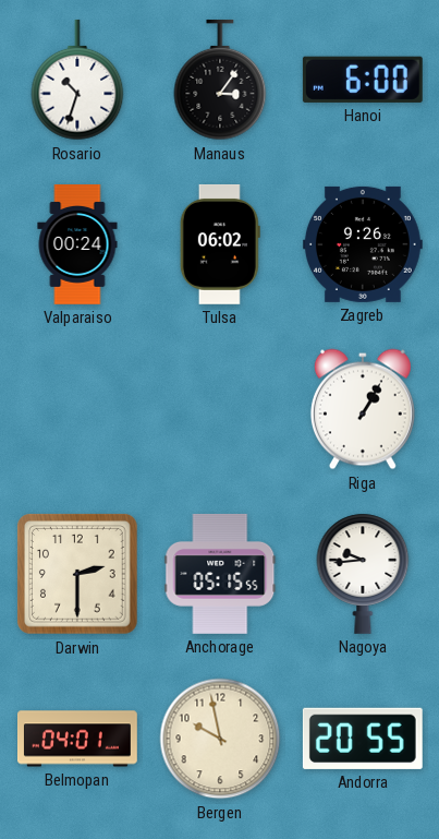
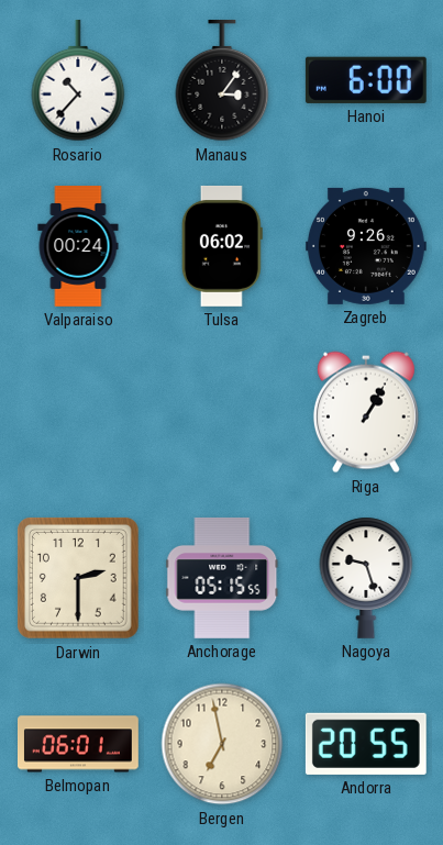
Rosario: 10:33 -> 10:37 (78, 80)
Nagoya: 9:44 -> 9:27 (366, 578)
Belmopan: 04:01 -> 06:01 (79, 744)
Bergen: 9:58 -> 6:58 (222, 744)
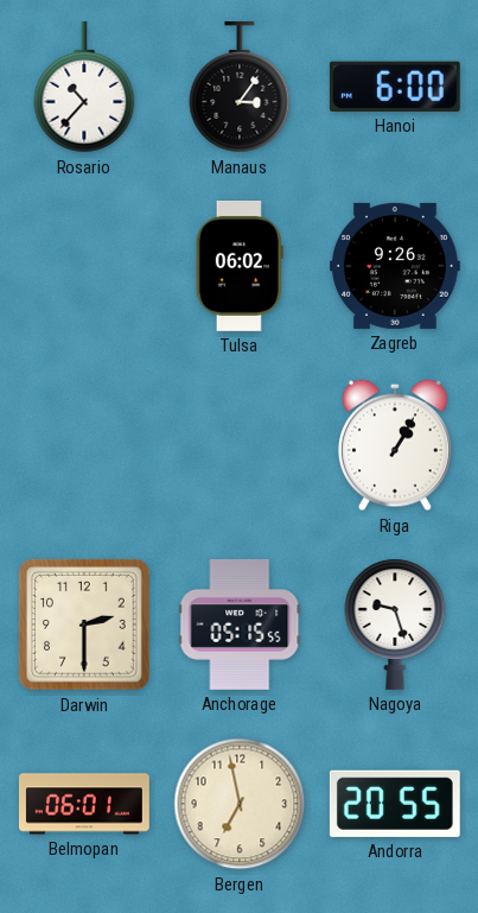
Valparaiso: 00:24 -> none (78, 247)
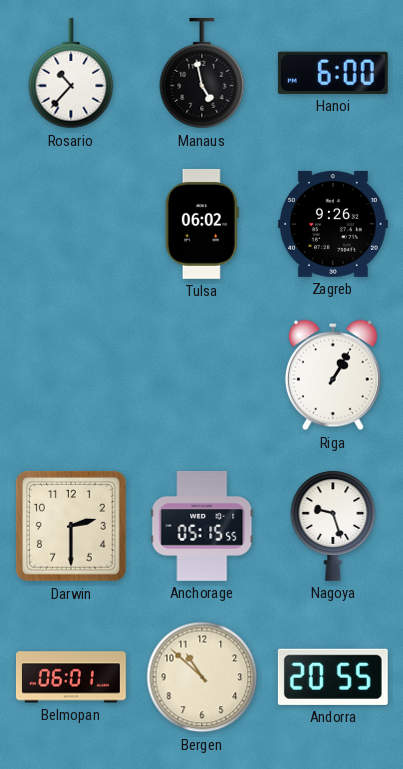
Manaus: 3:06 -> 4:58 (202, 73)
Bergen: 6:58 -> 10:52 (202, 677)
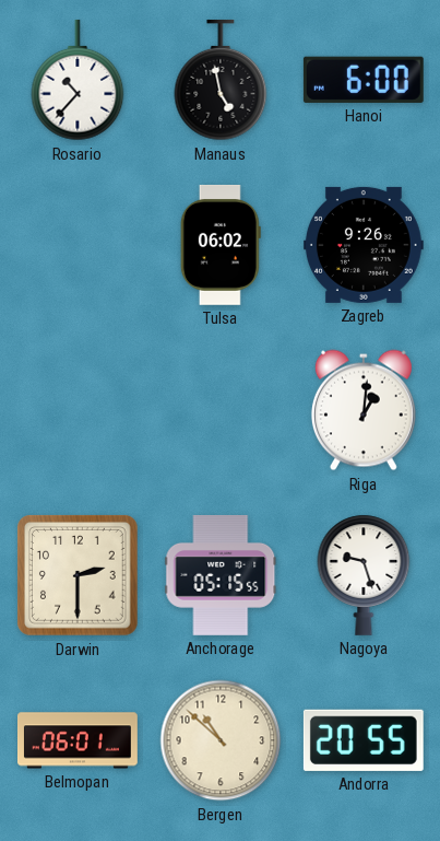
Riga: 1:05 -> 1:01 (364, 410)
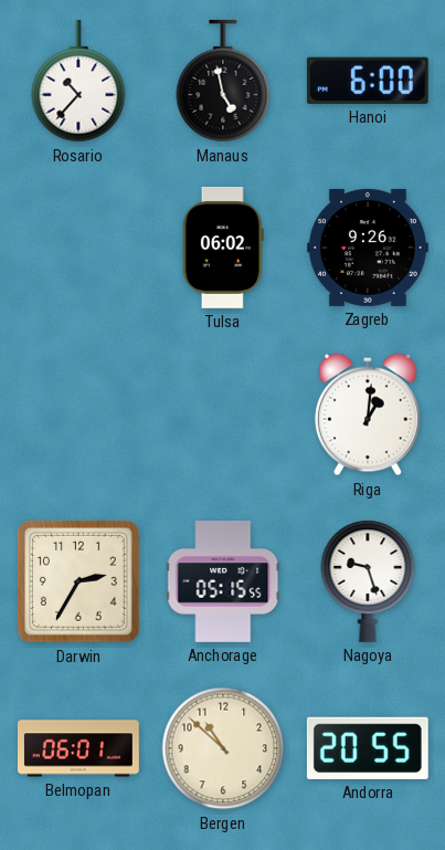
Darwin: 2:30 -> 2:35 (80, 583)
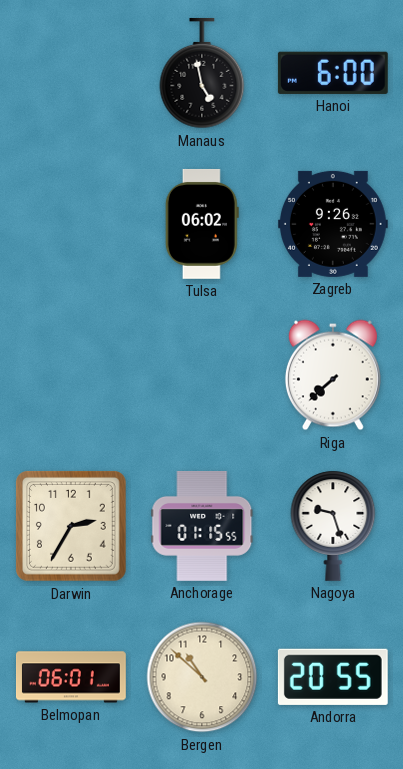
Rosario: 10:37 -> none (78, 81)
Riga: 1:01 -> 7:38 (333, 375)
Anchorage: 05:15 -> 01:15 (202, 526)
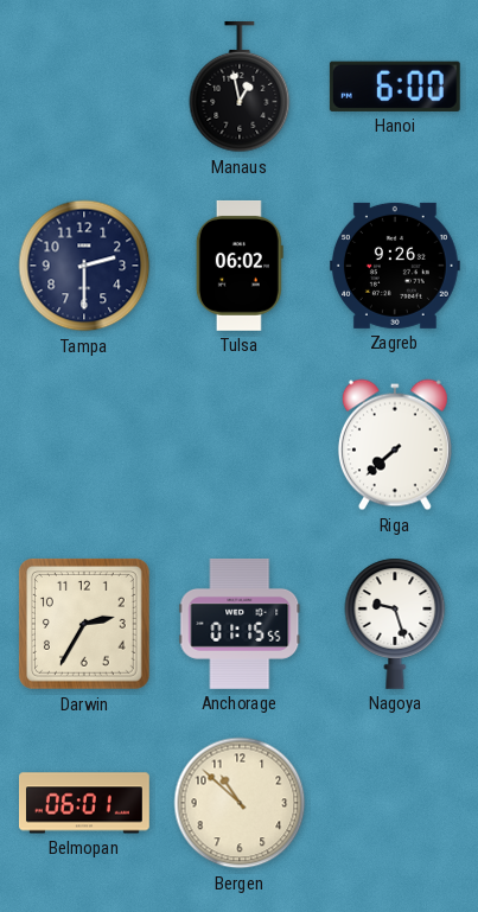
Manaus: 4:58 -> 12:58 (240, 87)
Tampa: none -> 2:30 (84, 266)
Andorra: 20:55 -> none (333, 677)
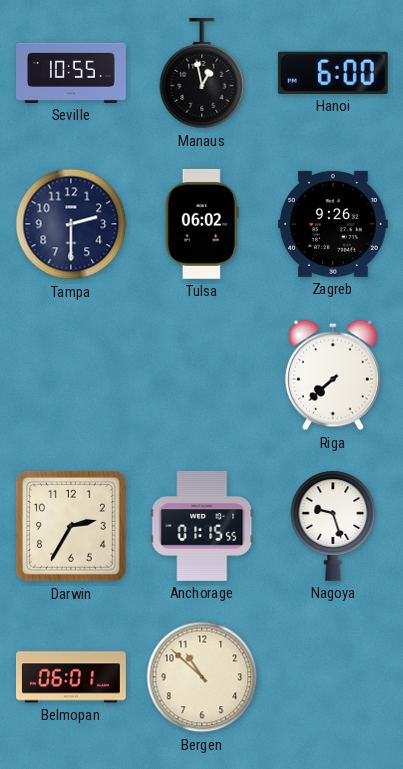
Seville: none -> 10:55 (72, 73)
